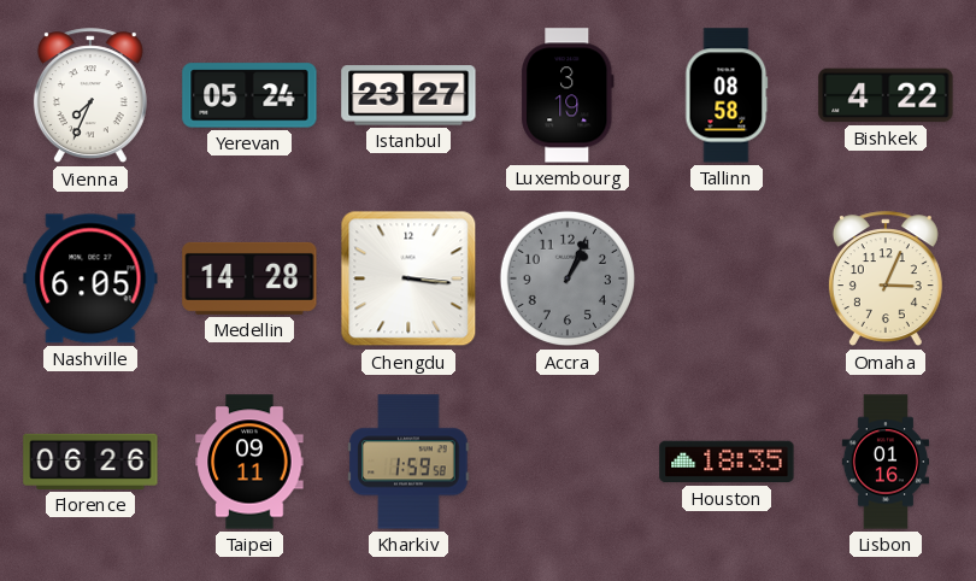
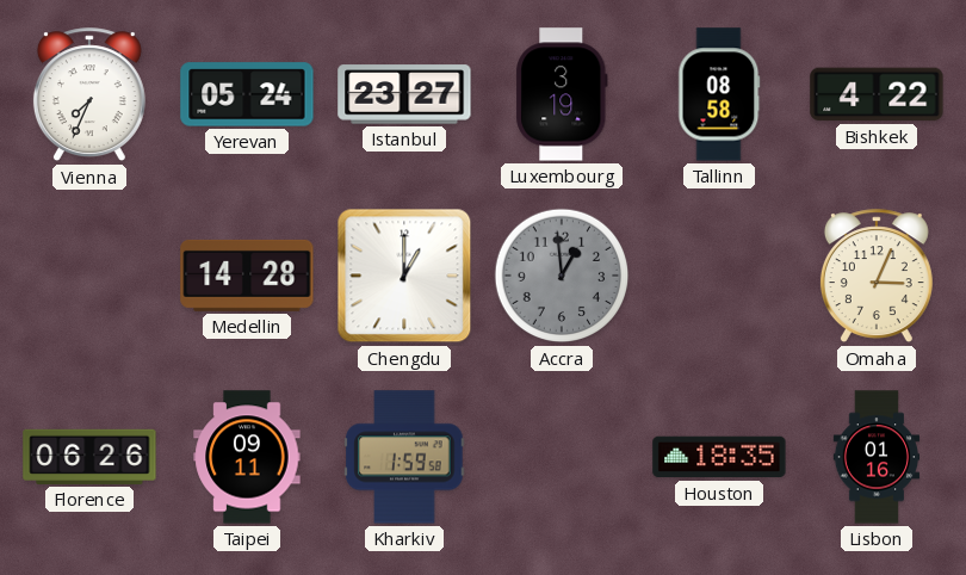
Nashville: 6:05 -> none (90, 278)
Chengdu: 3:16 -> 1:00 (404, 276)
Accra: 1:04 -> 12:59 (562, 276)
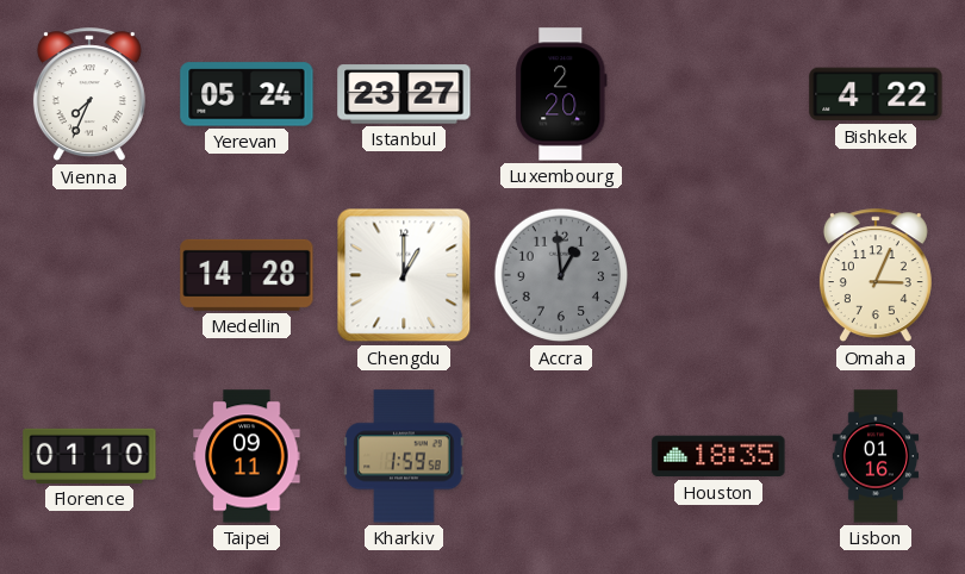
Luxembourg: 3:19 -> 2:20 (561, 94)
Tallinn: 08:58 -> none (719, 94)
Florence: 06:26 -> 01:10 (89, 456)
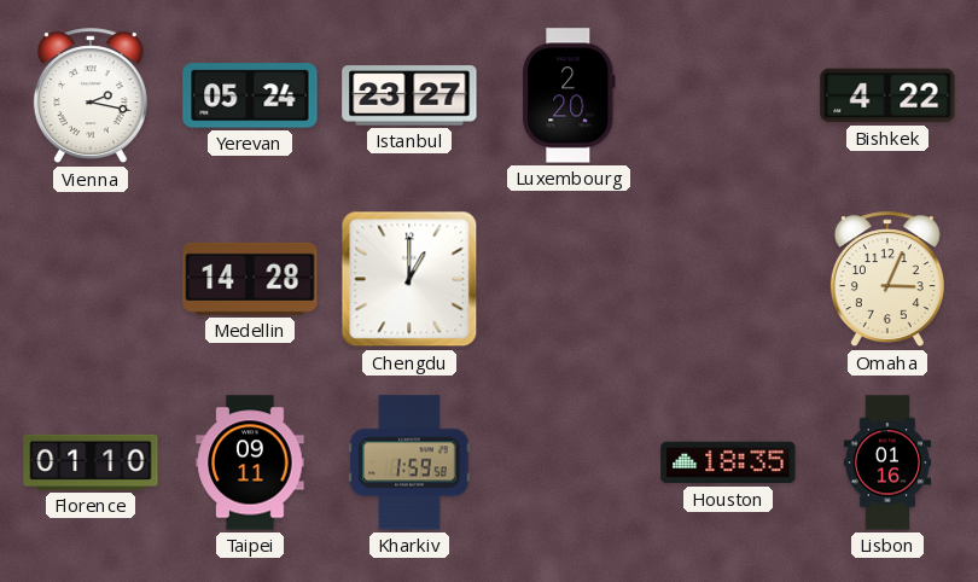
Vienna: 7:34 -> 2:17 (91, 97)
Accra: 12:59 -> none (561, 275)
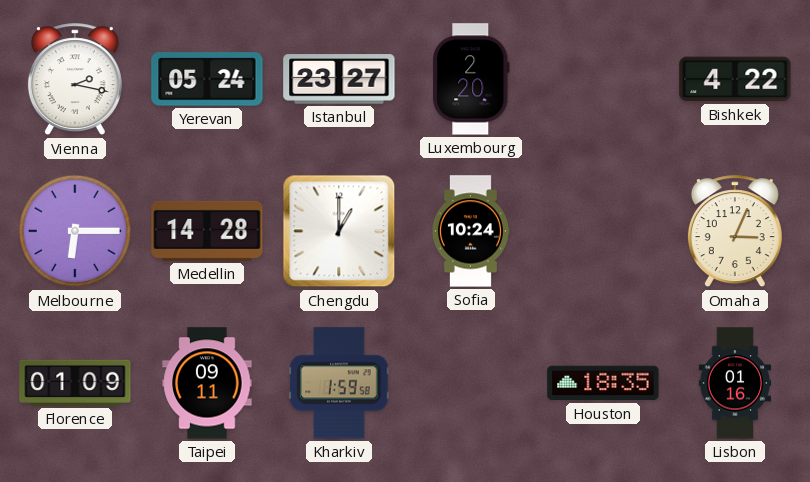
Melbourne: none -> 6:15 (75, 231)
Sofia: none -> 10:24 (470, 231)
Florence: 01:10 -> 01:09 (75, 383)
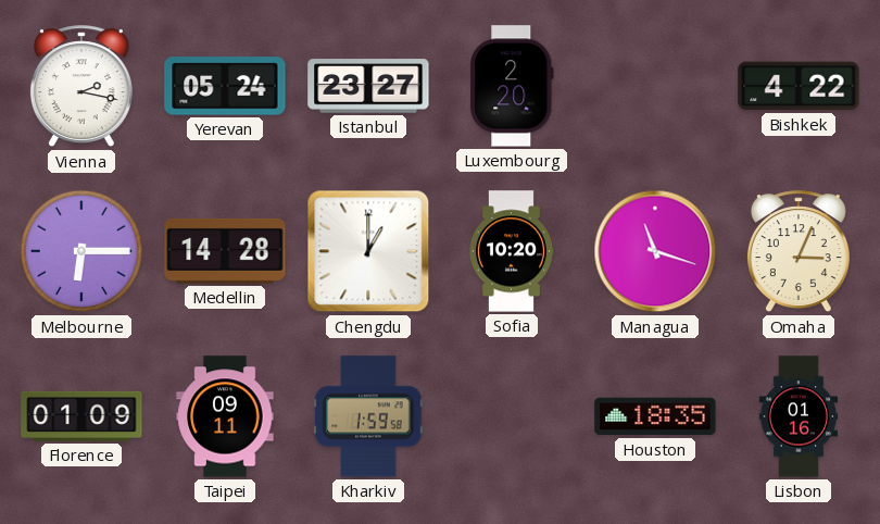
Sofia: 10:24 -> 10:20 (511, 251)
Managua: none -> 11:18 (655, 251)
